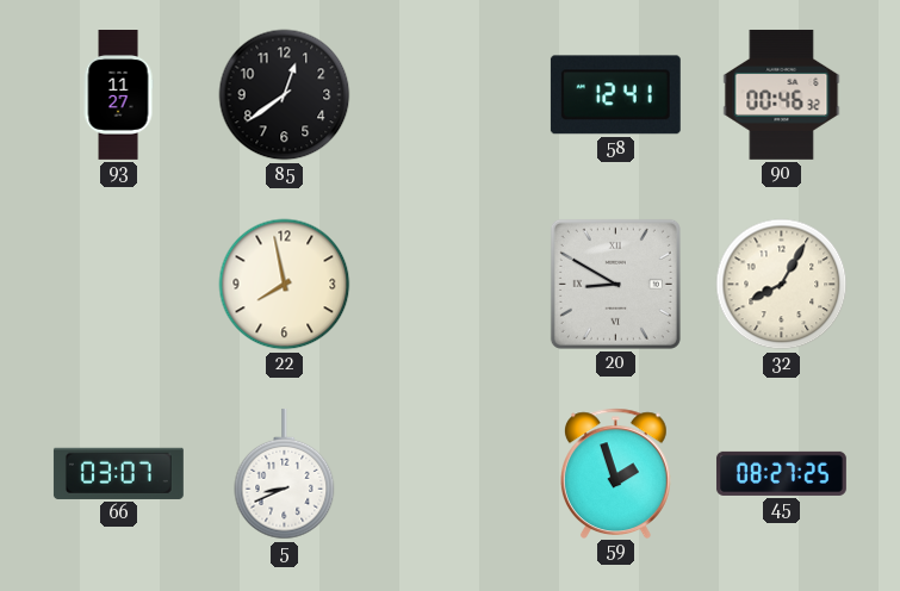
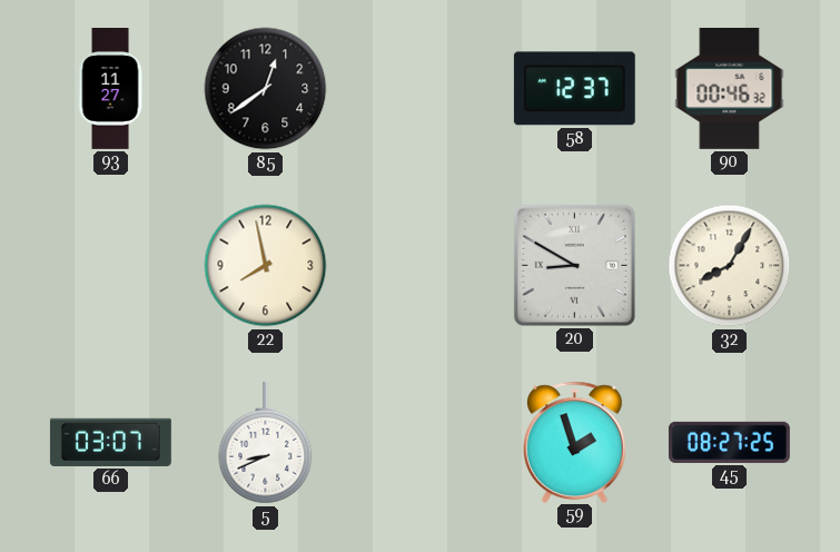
58: 12:41 -> 12:37 (574, 89)
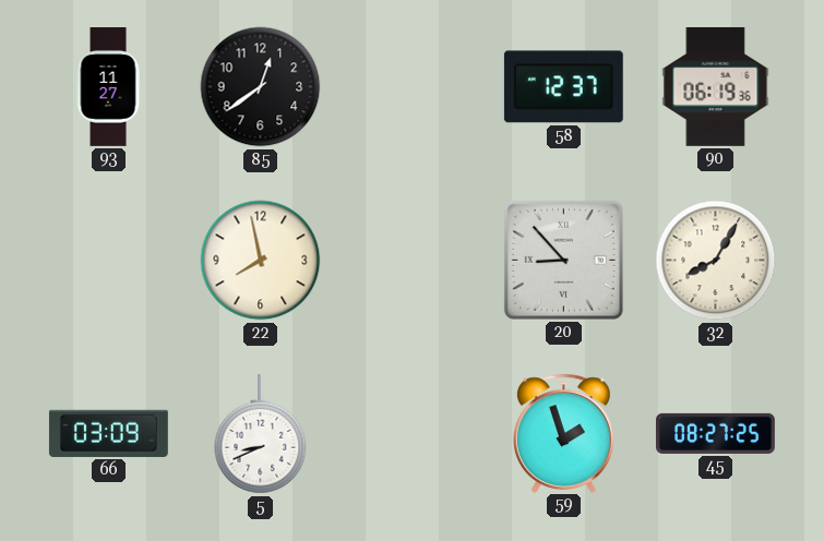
90: 00:46 -> 06:19 (716, 86)
20: 8:50 -> 8:53 (563, 260)
66: 03:07 -> 03:09 (108, 433)
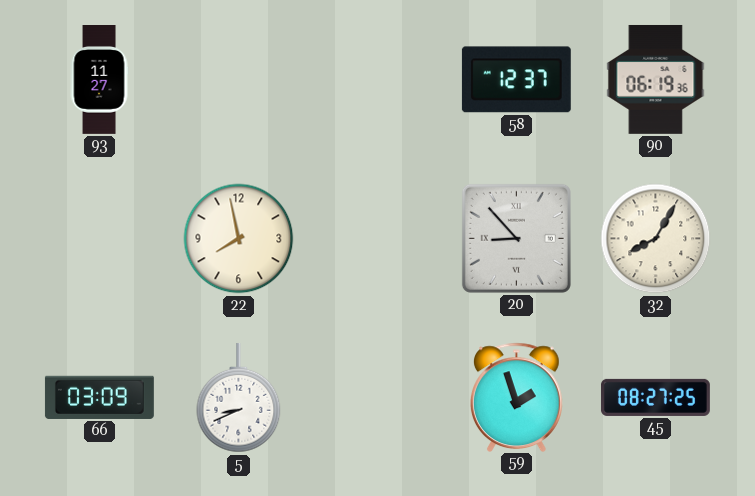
85: 12:39 -> none (261, 87)
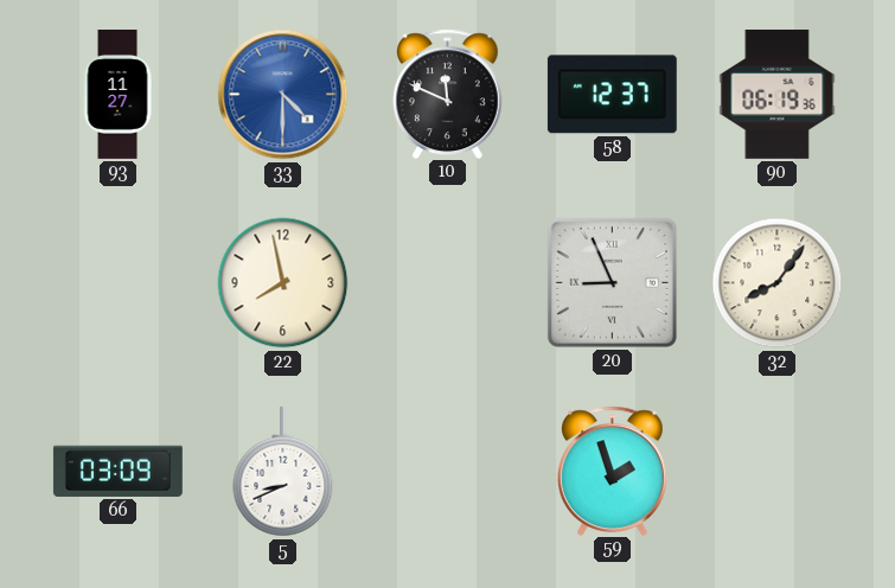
33: none -> 4:30 (283, 95)
10: none -> 11:49 (448, 94)
20: 8:53 -> 8:56 (612, 282)
32: 8:05 -> 8:06 (778, 283)
45: 08:27 -> none (655, 397)
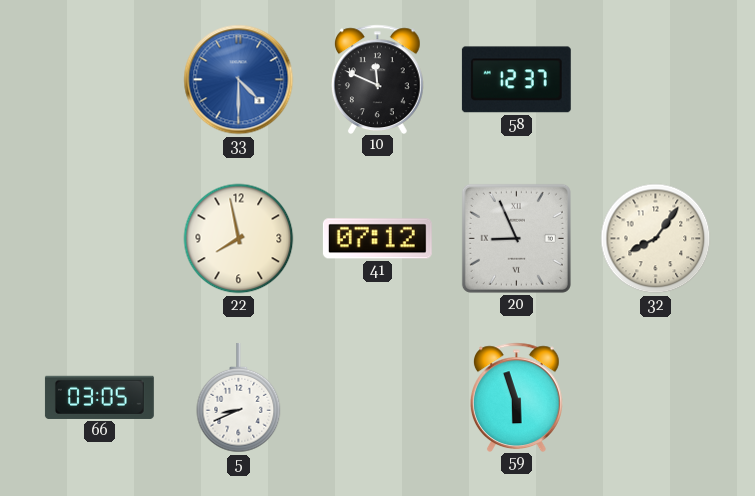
93: 11:27 -> none (117, 95)
90: 06:19 -> none (778, 94)
41: none -> 07:12 (377, 239)
66: 03:09 -> 03:05 (99, 397)
59: 1:57 -> 5:57 (517, 397)
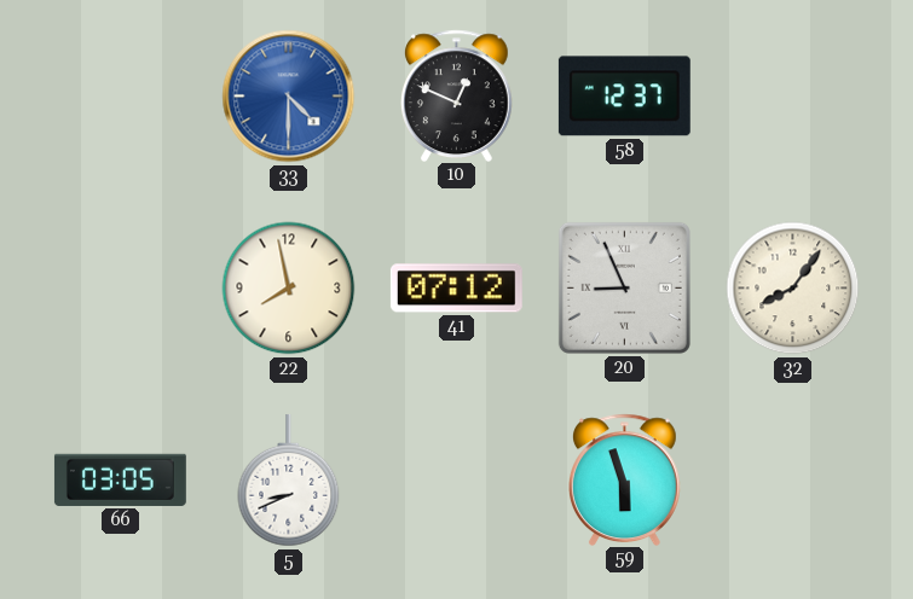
10: 11:49 -> 12:49 (457, 95)
